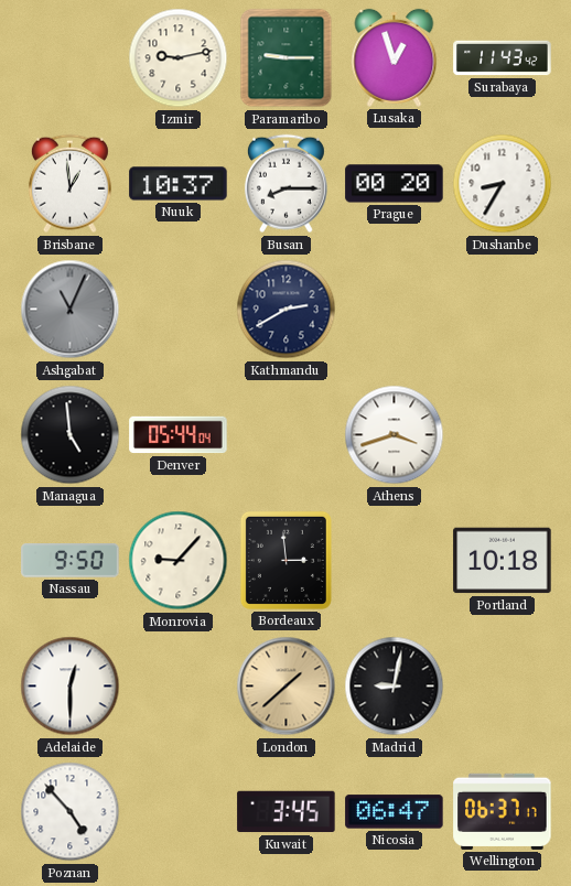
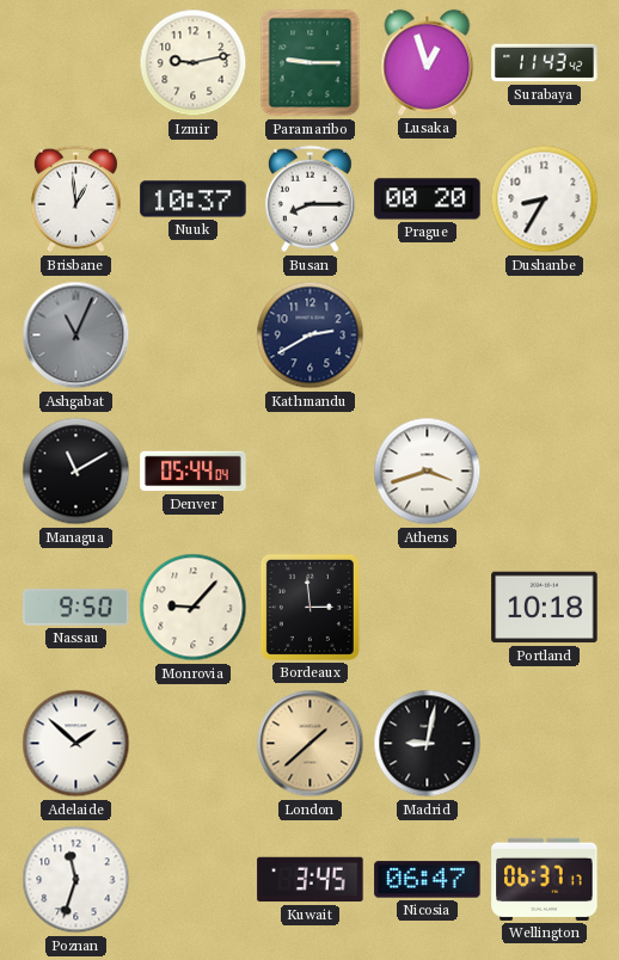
Managua: 4:59 -> 11:10 (76, 472)
Adelaide: 12:30 -> 1:52 (76, 744)
Poznan: 4:53 -> 11:33 (76, 880)
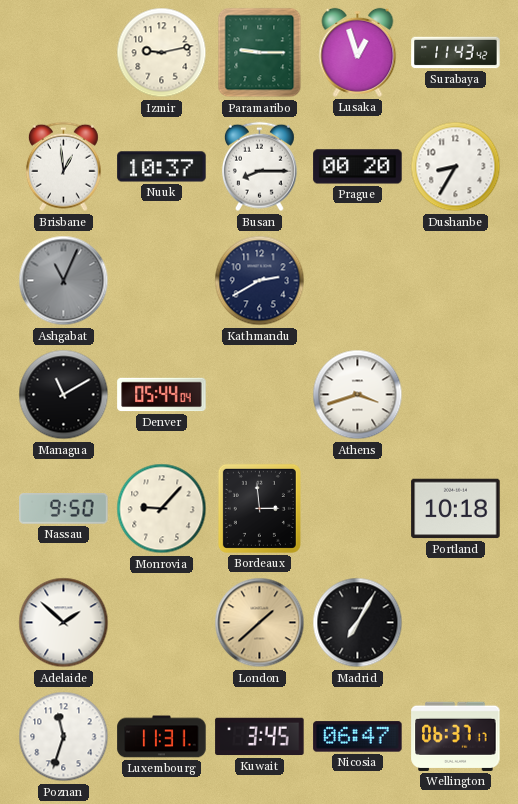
Madrid: 9:02 -> 7:05 (358, 623)
Luxembourg: none -> 11:31 (162, 737)
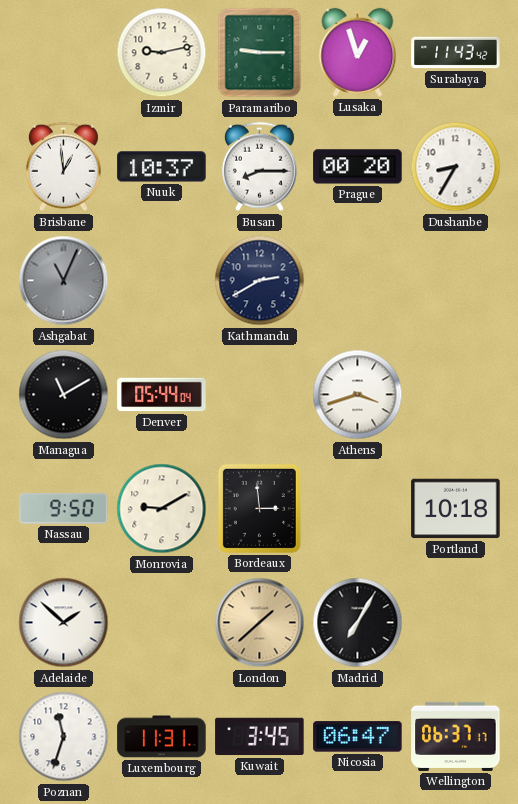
Monrovia: 9:07 -> 9:10 (162, 509)
